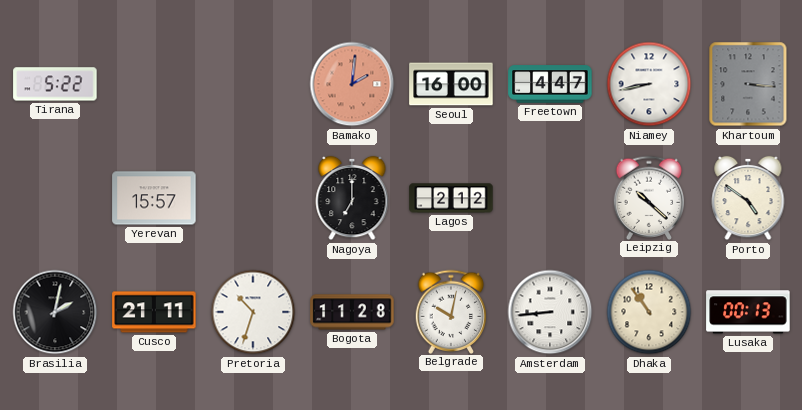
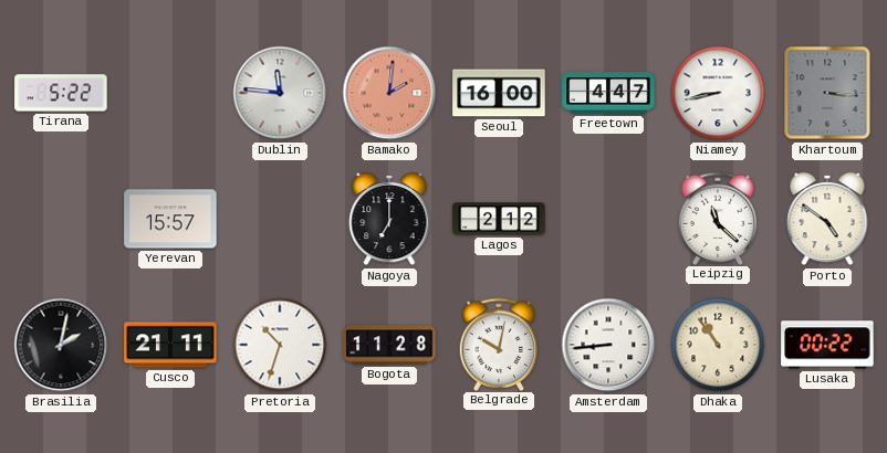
Dublin: none -> 11:46 (280, 93)
Leipzig: 10:22 -> 11:22 (718, 218)
Lusaka: 00:13 -> 00:22 (827, 345)
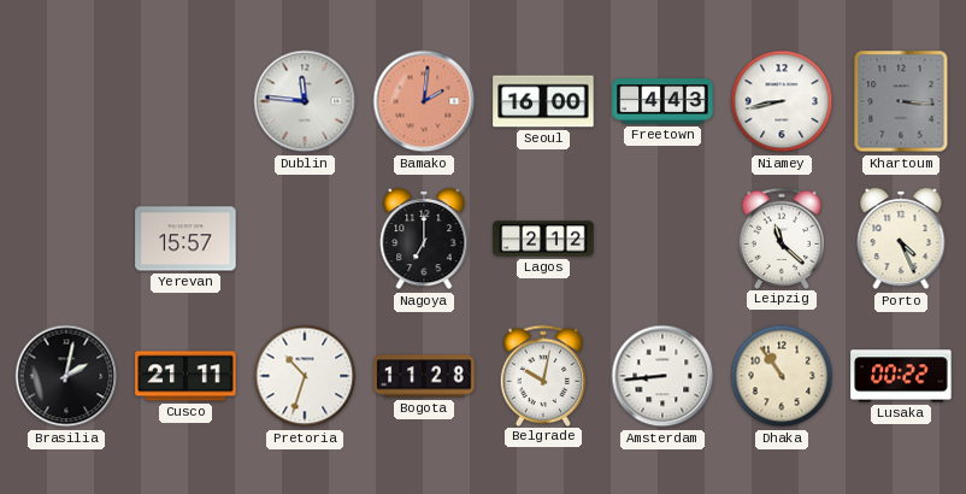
Tirana: 5:22 -> none (61, 93)
Freetown: 4:47 -> 4:43 (662, 101)
Porto: 4:51 -> 4:26 (901, 239)
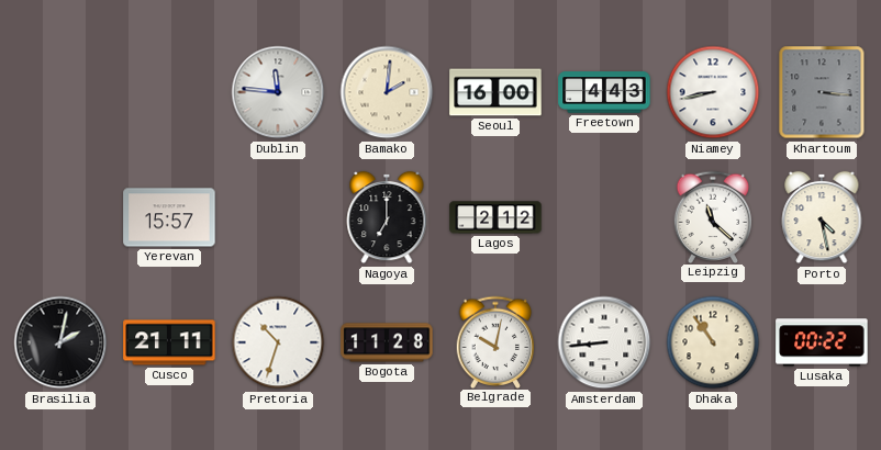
Bamako dial: salmon -> cream (387, 92)
Porto: 4:26 -> 4:28 (822, 217)
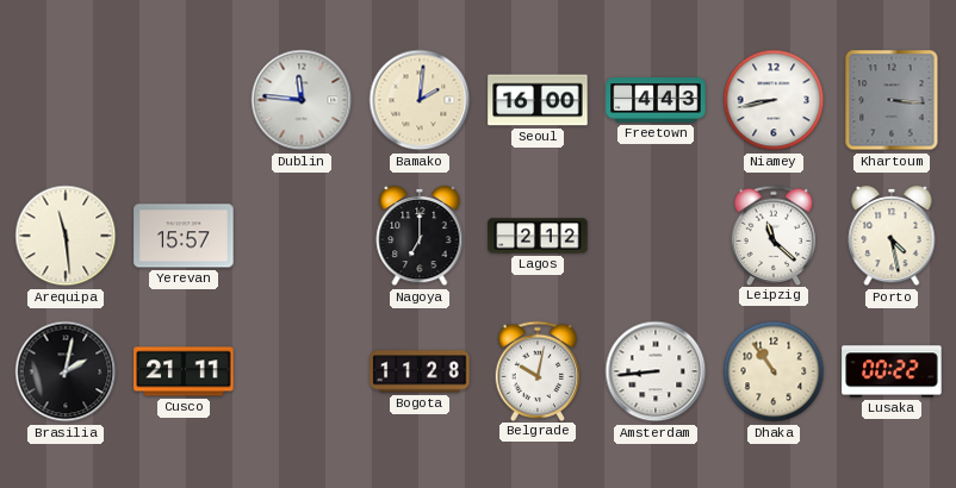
Arequipa: none -> 11:29 (66, 236)
Pretoria: 10:33 -> none (278, 342)
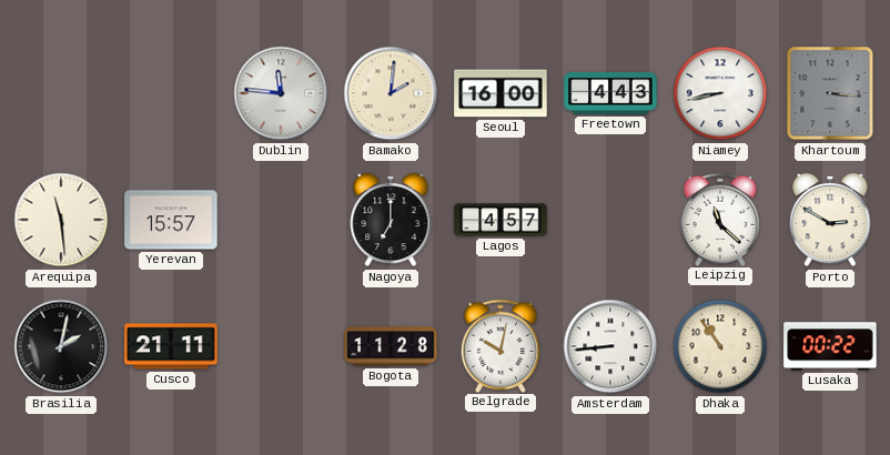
Lagos: 2:12 -> 4:57 (500, 220)
Porto: 4:28 -> 2:50 (830, 220)
